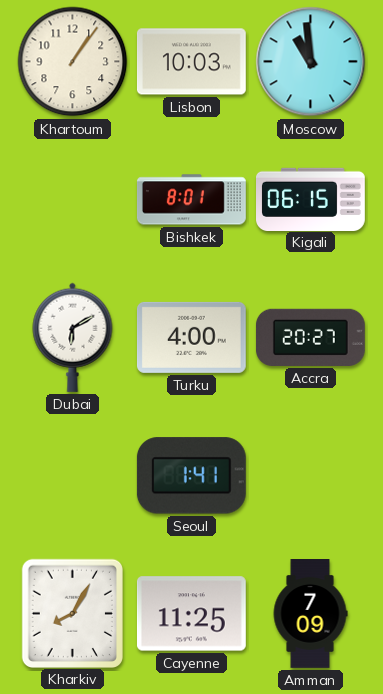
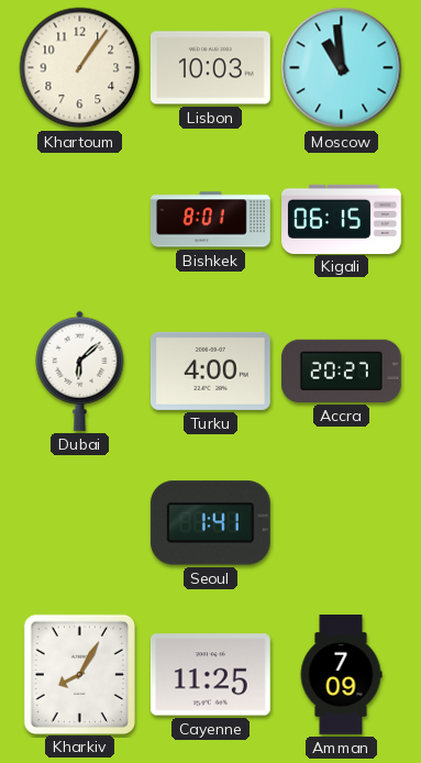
Dubai: 6:10 -> 6:08 (80, 371)
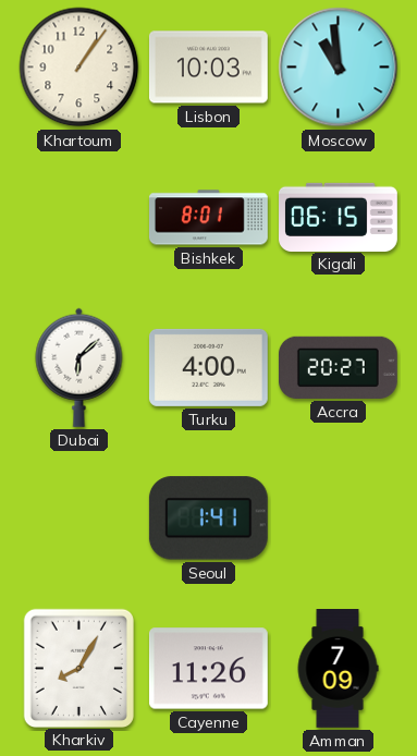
Cayenne: 11:25 -> 11:26 (208, 669)
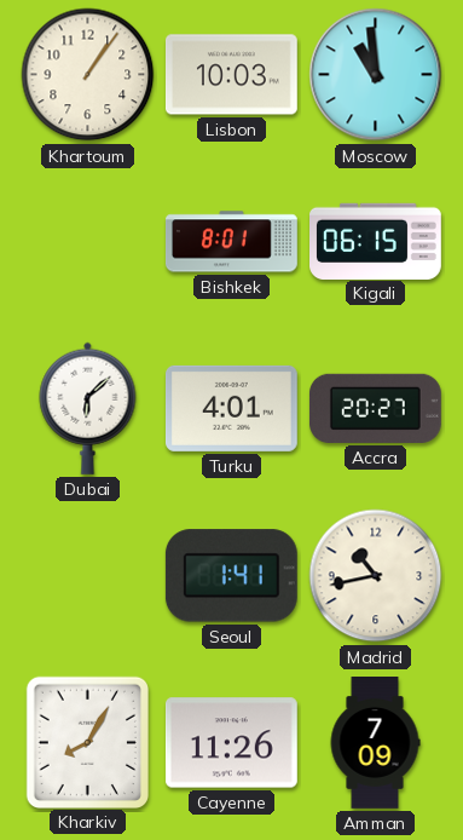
Turku: 4:00 -> 4:01 (231, 408)
Madrid: none -> 10:43 (376, 576)
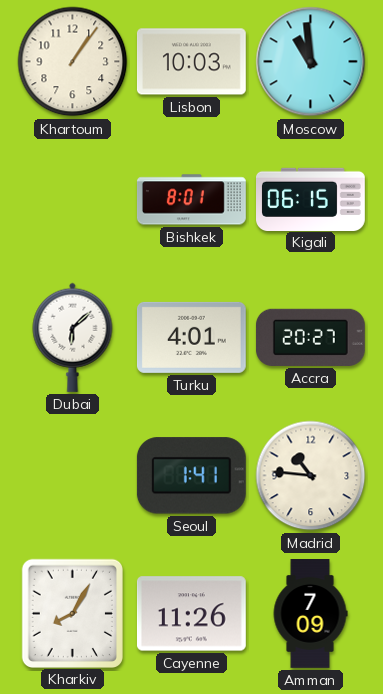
Madrid: 10:43 -> 10:46 (311, 476)
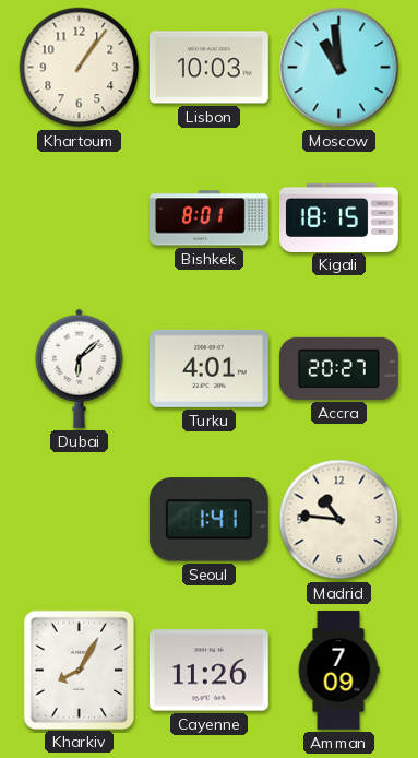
Kigali: 06:15 -> 18:15 (339, 217)
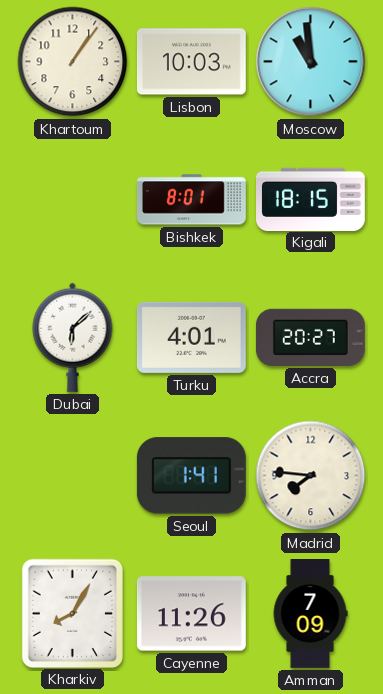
Madrid: 10:46 -> 7:46 (311, 476)
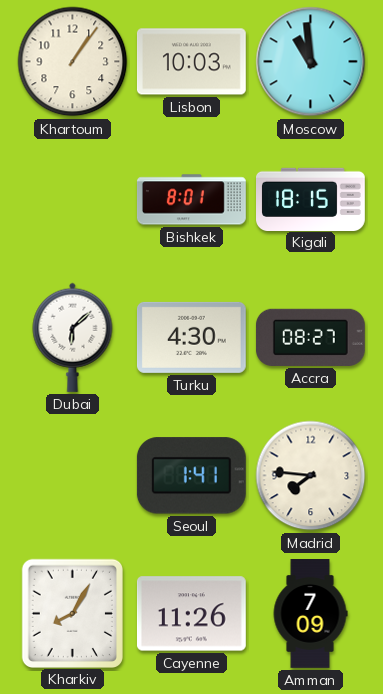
Turku: 4:01 -> 4:30 (191, 337)
Accra: 20:27 -> 08:27 (310, 337)
